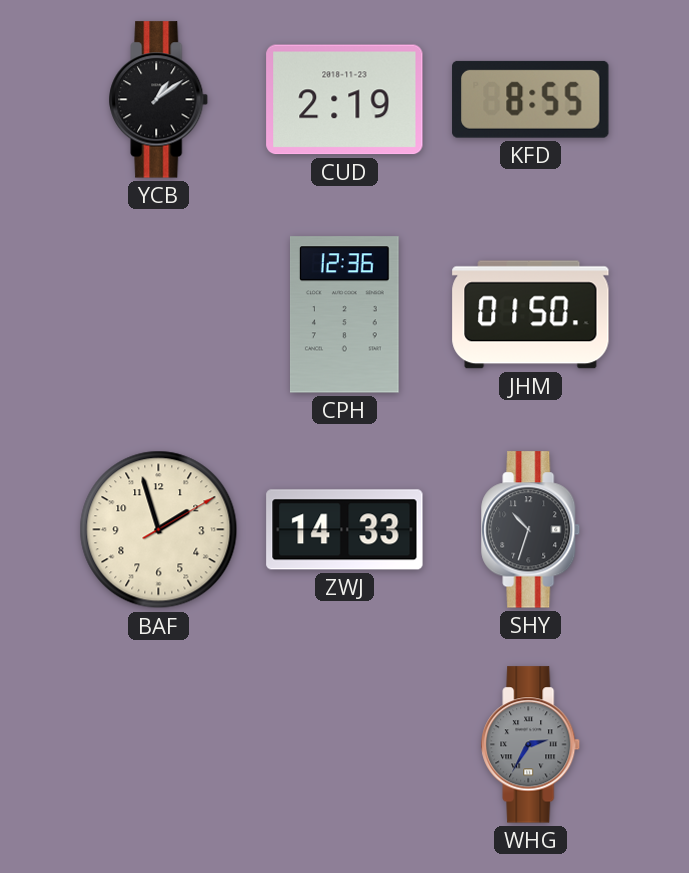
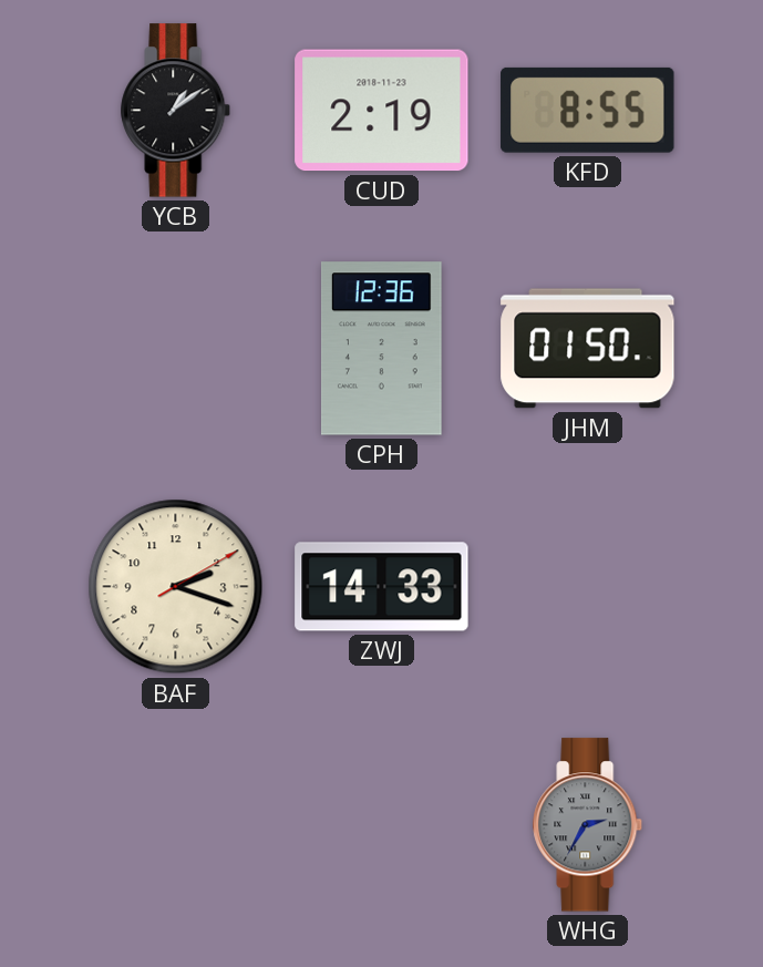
BAF: 1:57 -> 2:18 (176, 587)
SHY: 10:33 -> none (531, 530)
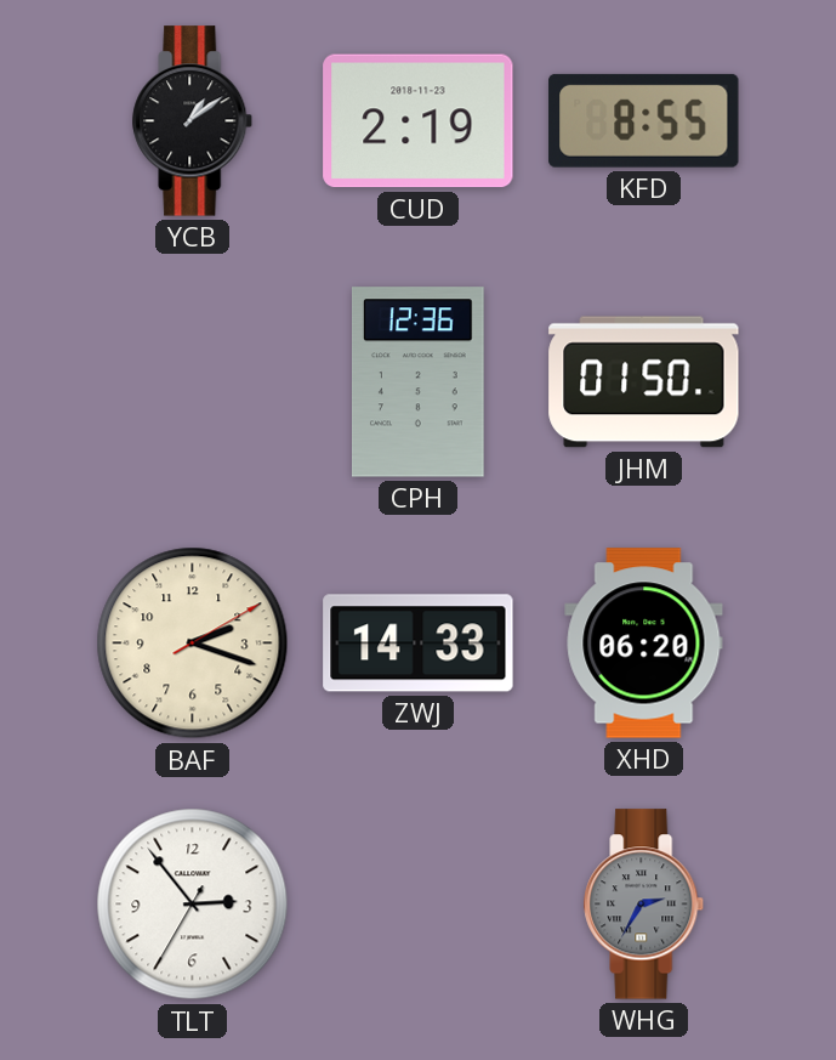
XHD: none -> 06:20 (644, 644)
TLT: none -> 2:53 (193, 905)
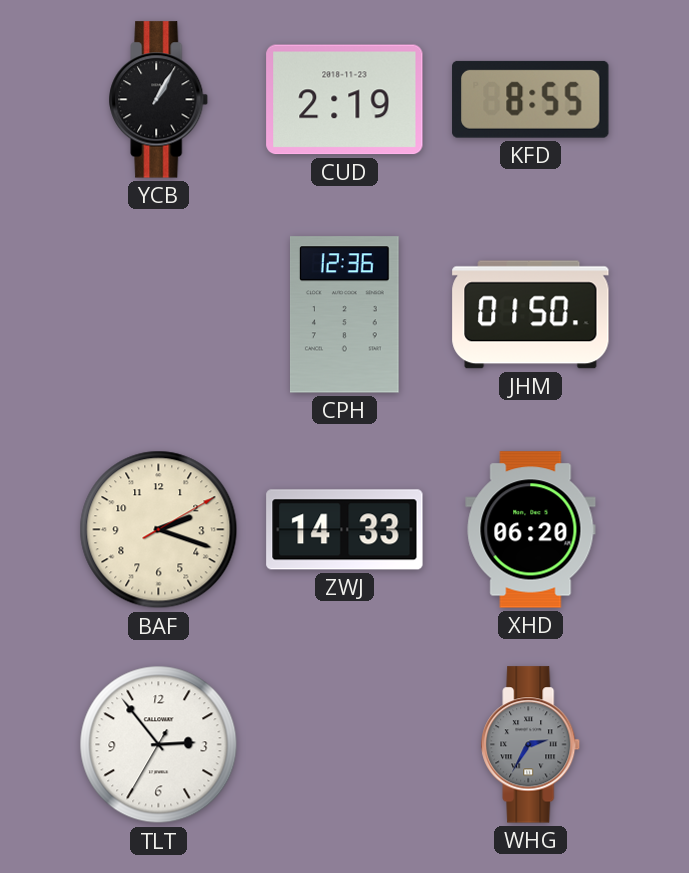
YCB: 1:09 -> 1:05 (159, 100)
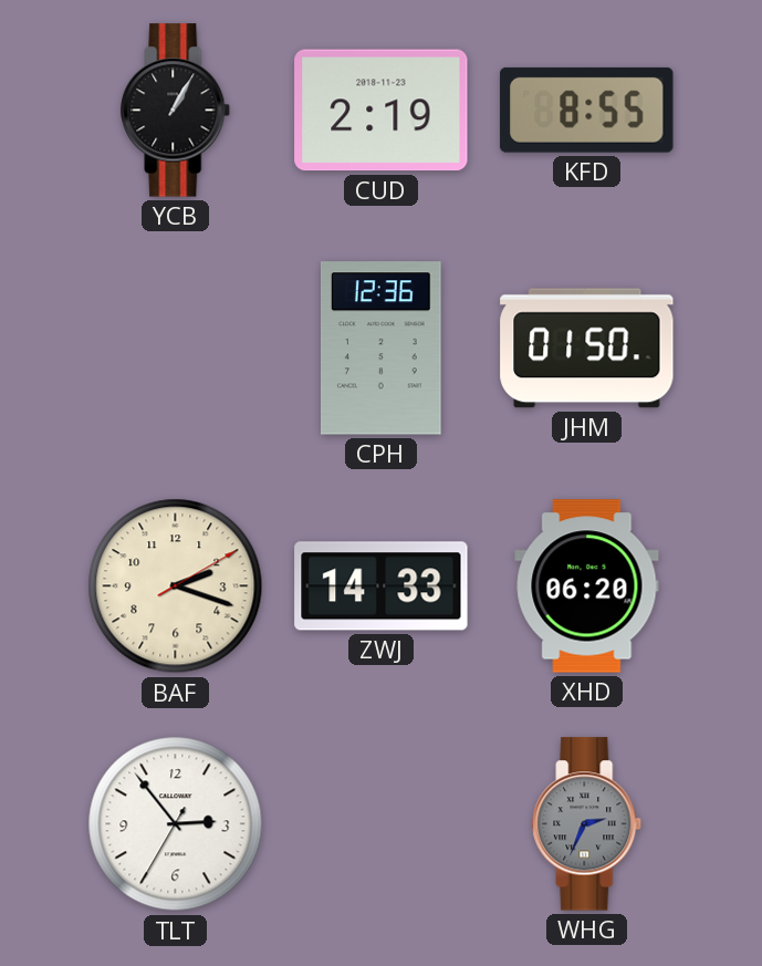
WHG: 2:35 -> 2:34 (587, 824)
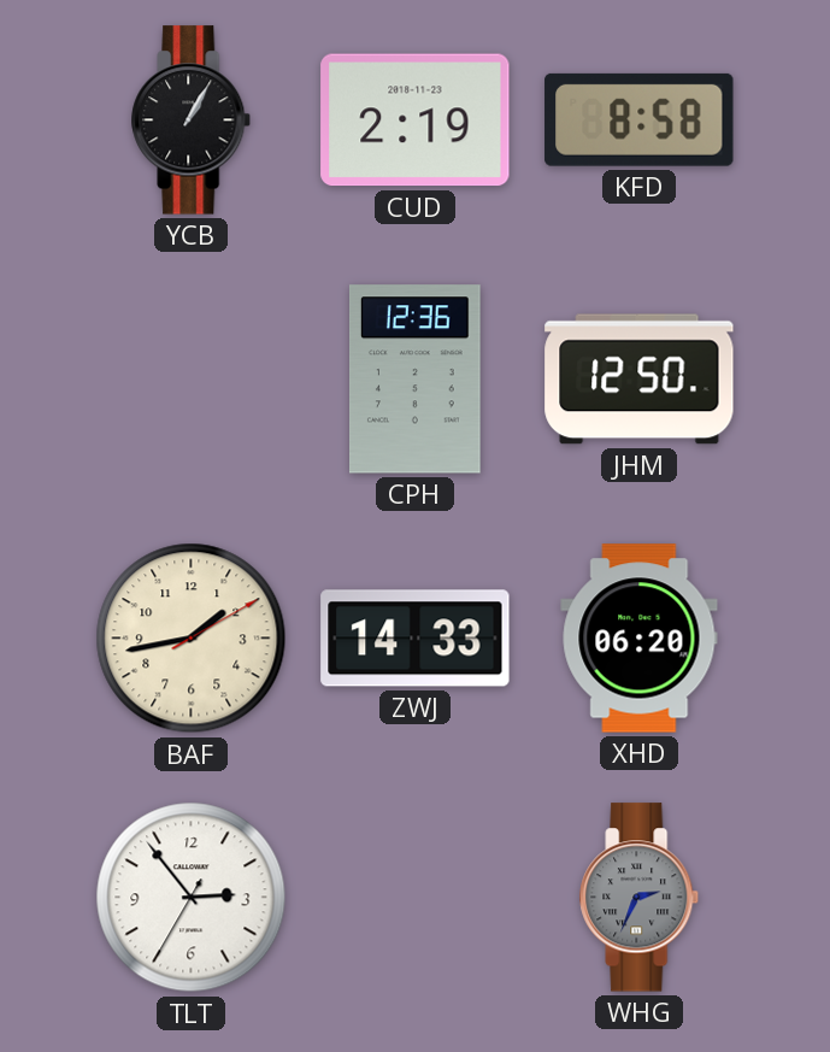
KFD: 8:55 -> 8:58 (640, 119)
JHM: 01:50 -> 12:50 (640, 380)
BAF: 2:18 -> 1:43 (192, 639)
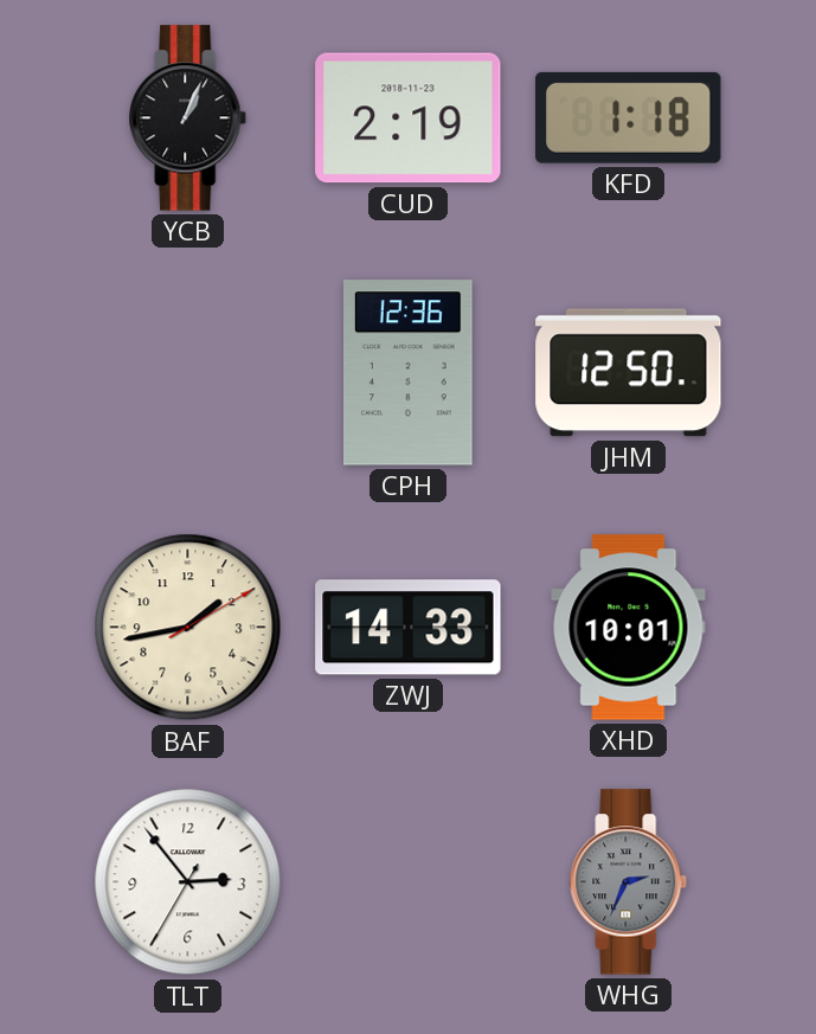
YCB: 1:05 -> 1:04 (188, 118)
KFD: 8:58 -> 1:18 (629, 117)
XHD: 06:20 -> 10:01 (629, 628)
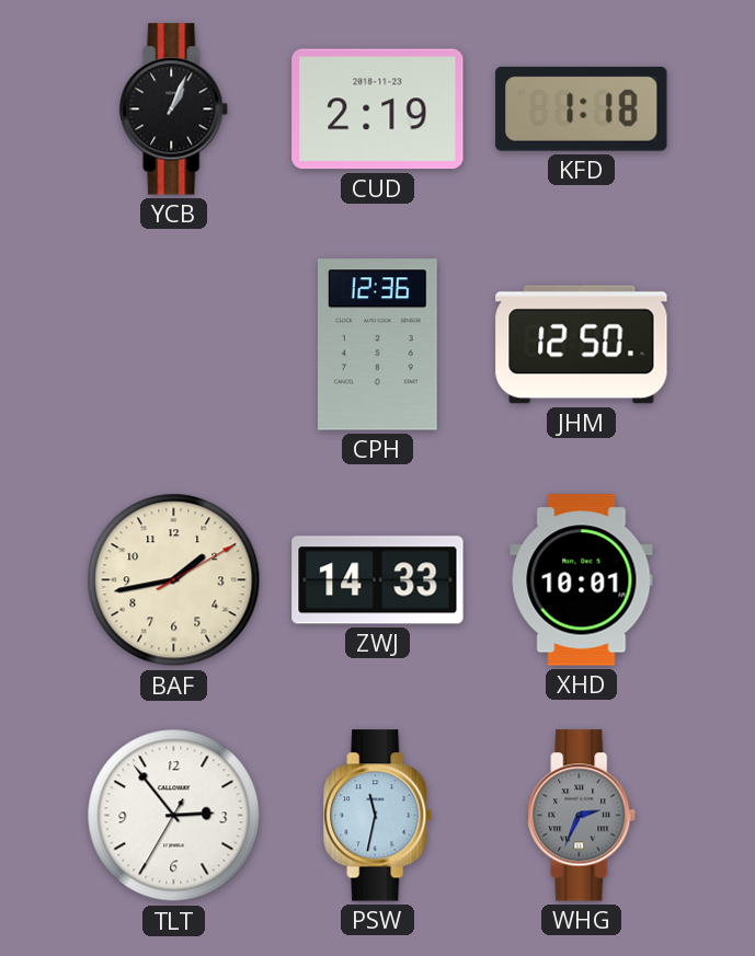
PSW: none -> 11:32 (378, 816)
